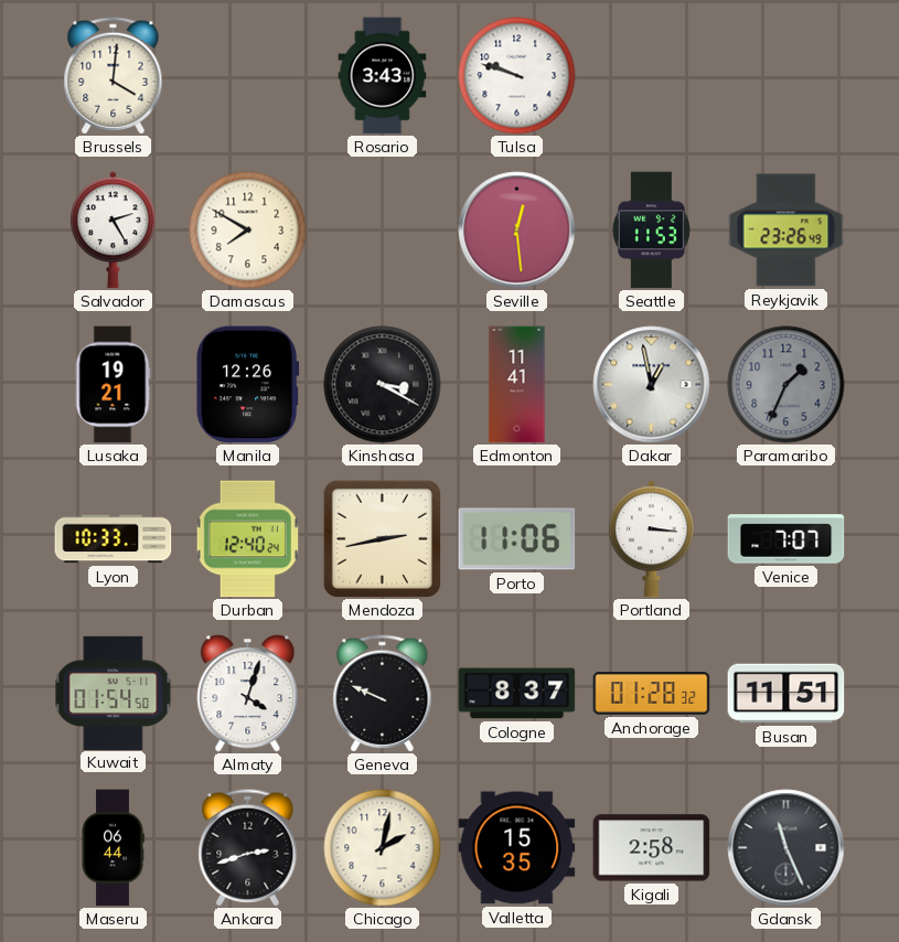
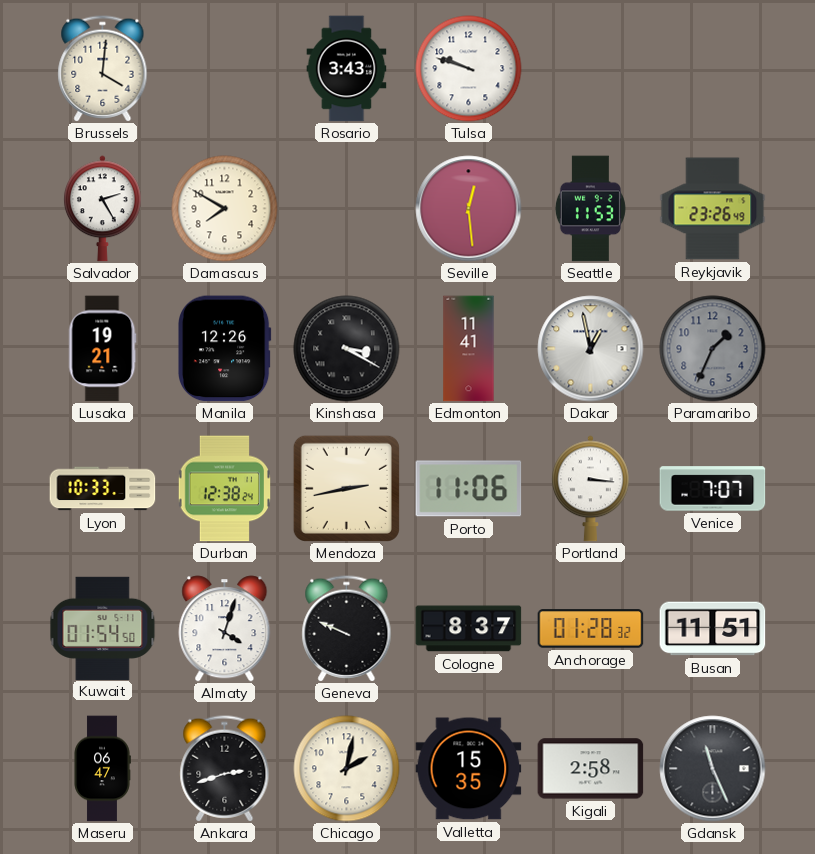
Durban: 12:40 -> 12:38 (224, 489)
Maseru: 06:44 -> 06:47 (102, 769)
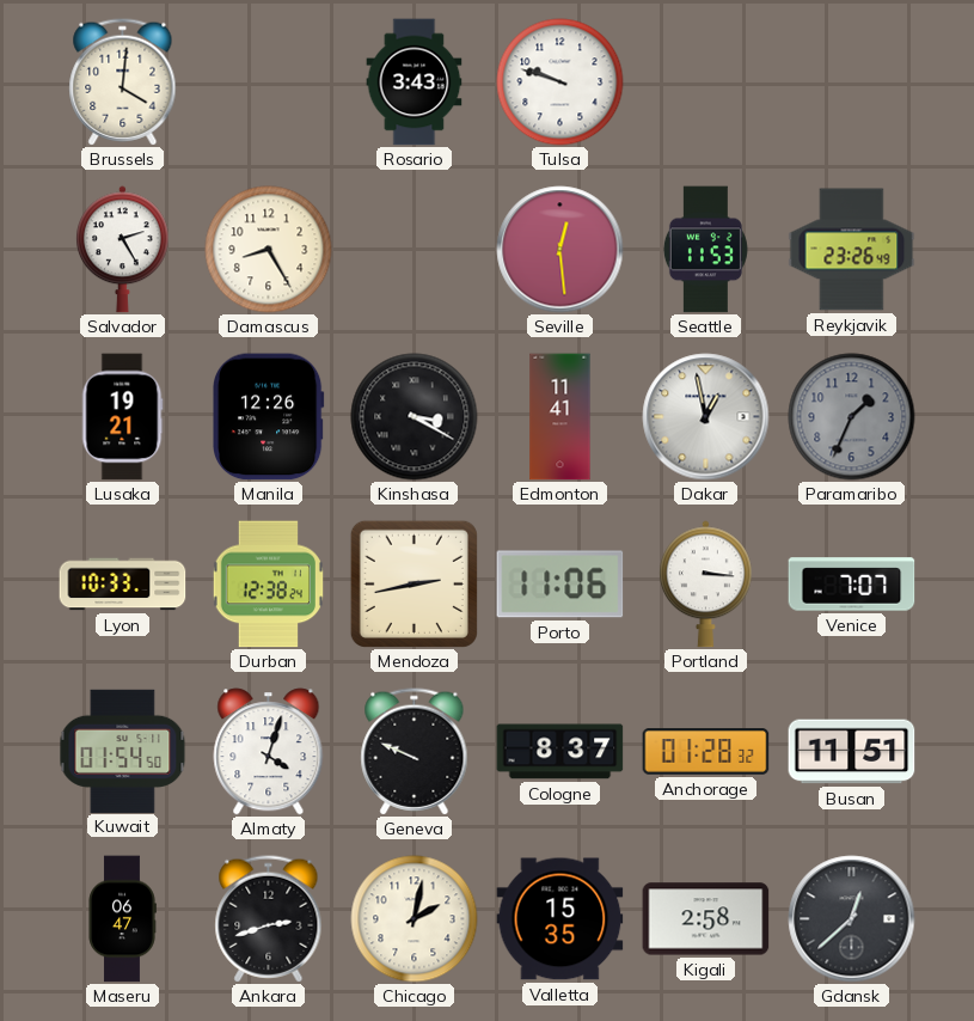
Damascus: 7:50 -> 8:25 (269, 250)
Gdansk: 11:26 -> 12:38 (852, 919)
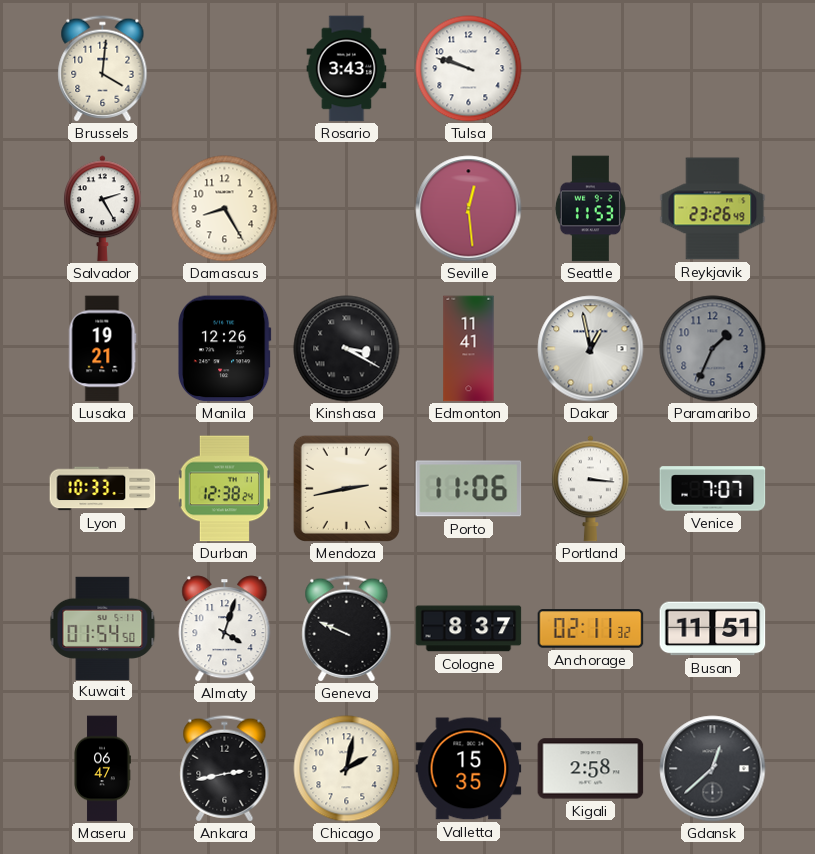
Anchorage: 01:28 -> 02:11 (591, 629)
Ankara: 2:42 -> 2:43 (225, 769)
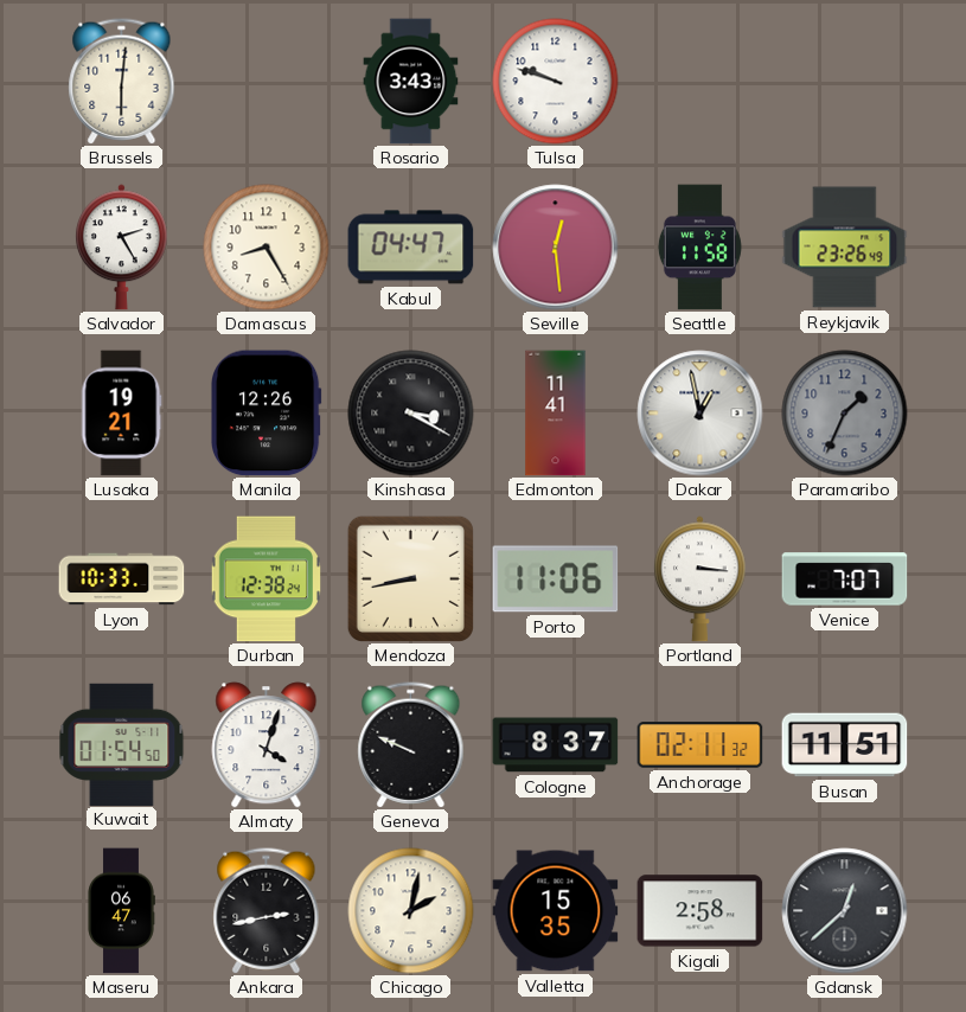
Brussels: 4:01 -> 6:01 (122, 82)
Kabul: none -> 04:47 (411, 248)
Seattle: 11:53 -> 11:58 (699, 248)
Mendoza: 2:43 -> 8:43 (410, 578)
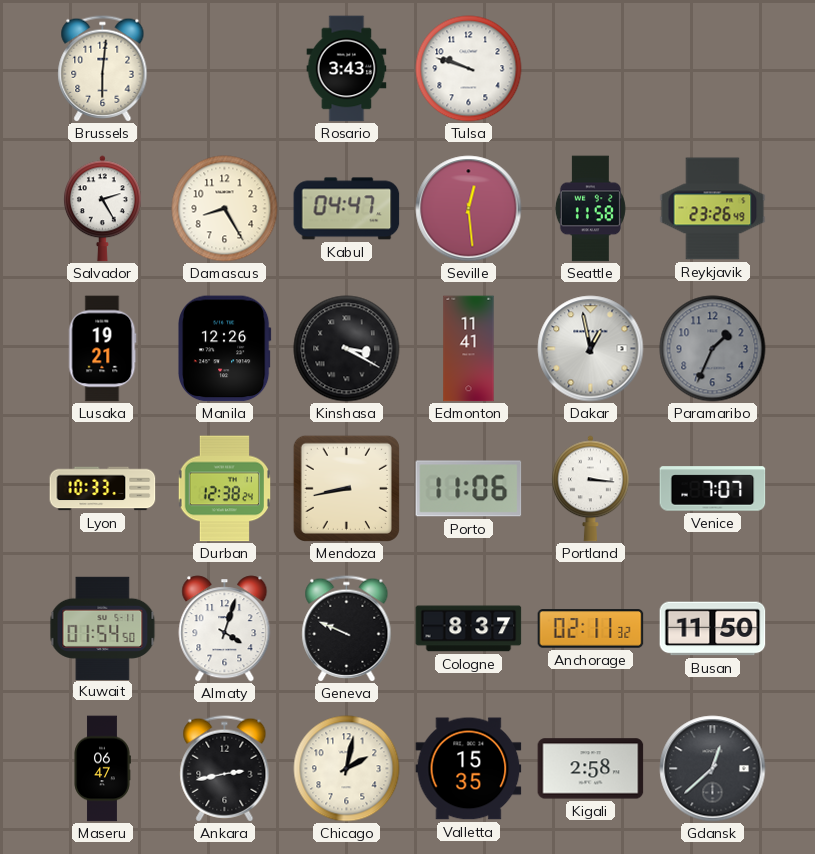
Busan: 11:51 -> 11:50 (713, 629)
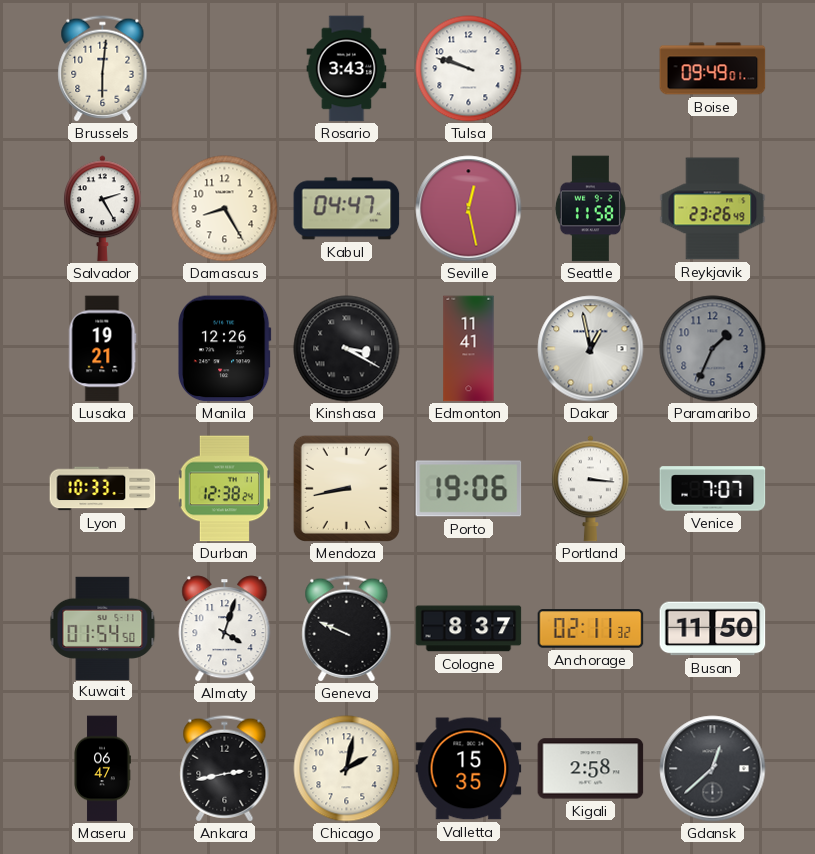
Boise: none -> 09:49 (713, 69)
Seville: 12:29 -> 12:28 (469, 209)
Porto: 11:06 -> 19:06 (469, 489)
